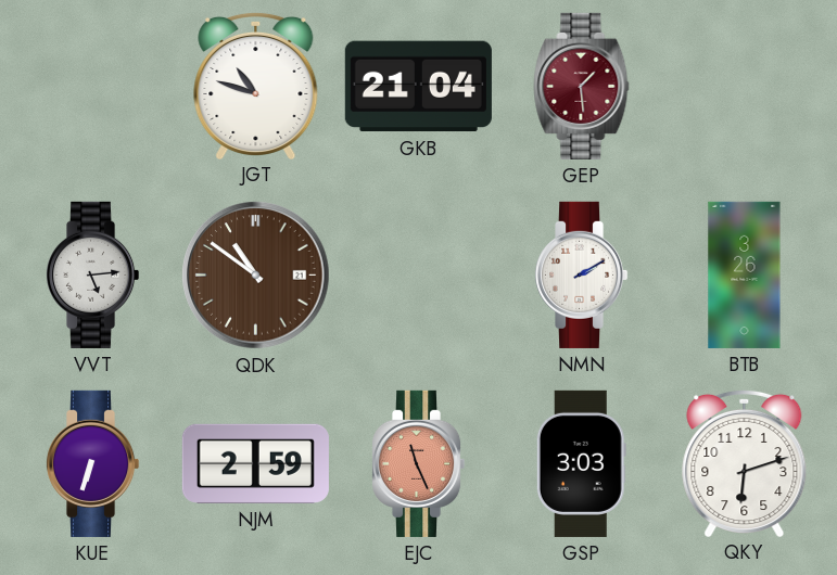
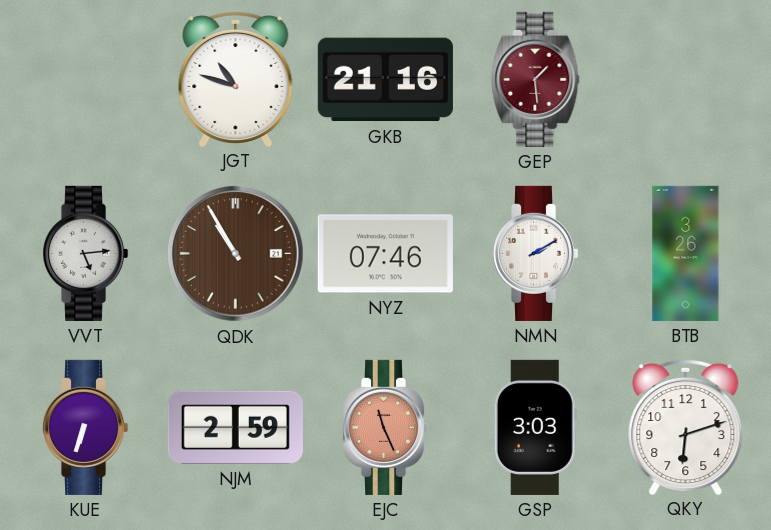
GKB: 21:04 -> 21:16 (385, 80)
QDK: 10:51 -> 10:55 (236, 254)
NYZ: none -> 07:46 (385, 254)
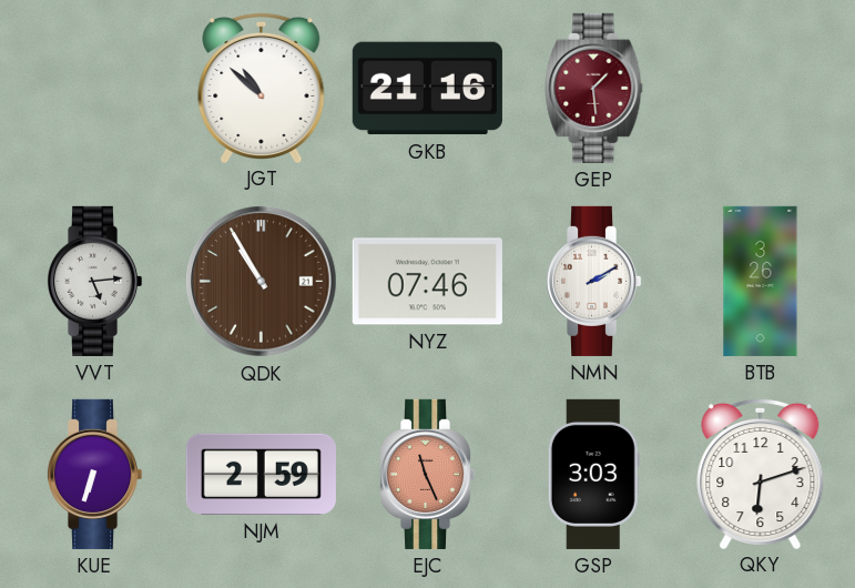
JGT: 10:48 -> 10:52 (262, 87)
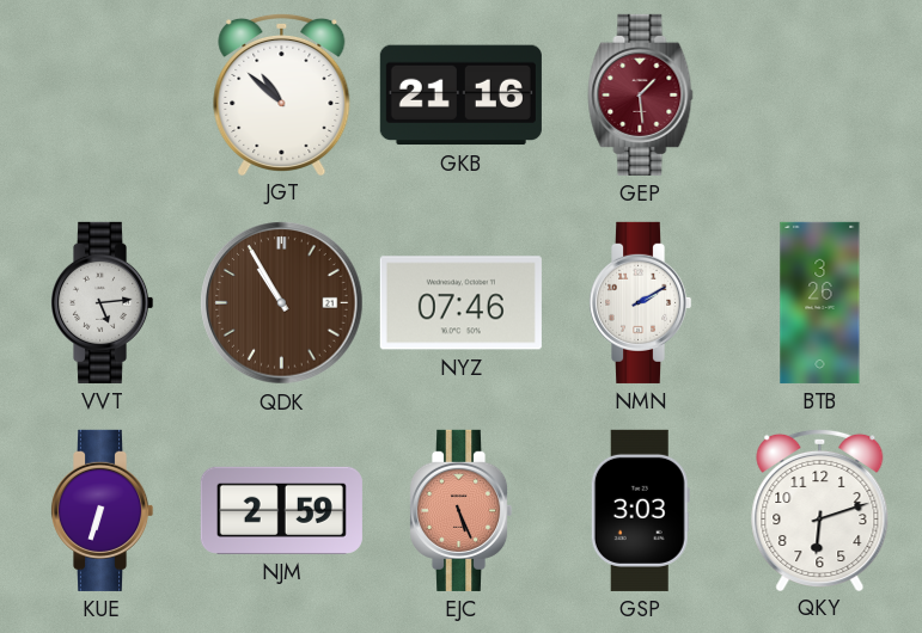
EJC: 11:26 -> 5:26 (460, 510)
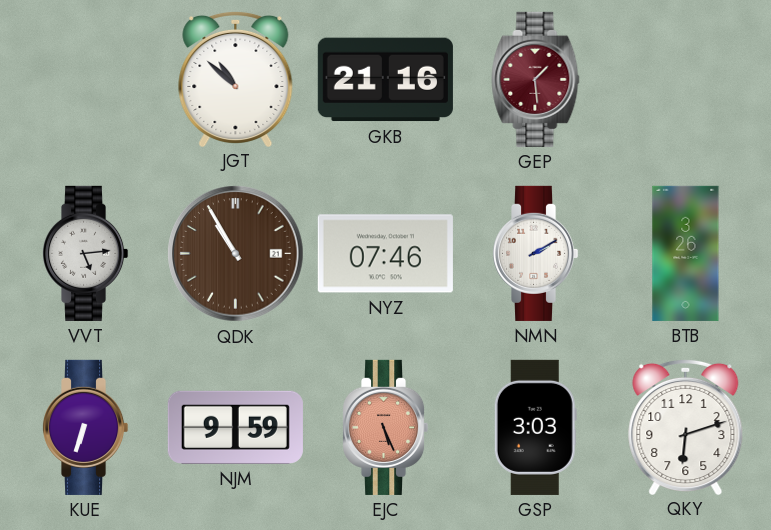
NJM: 2:59 -> 9:59 (235, 427)
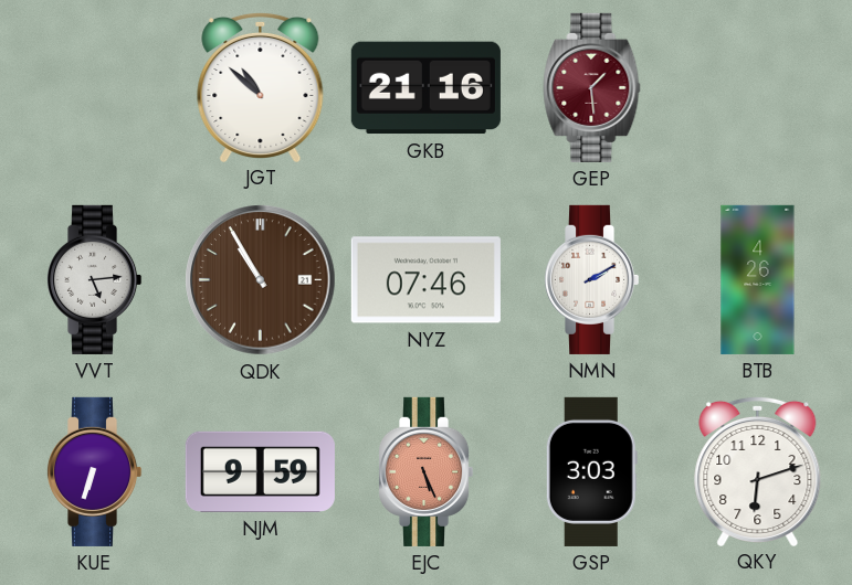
BTB: 3:26 -> 4:26 (758, 279)
